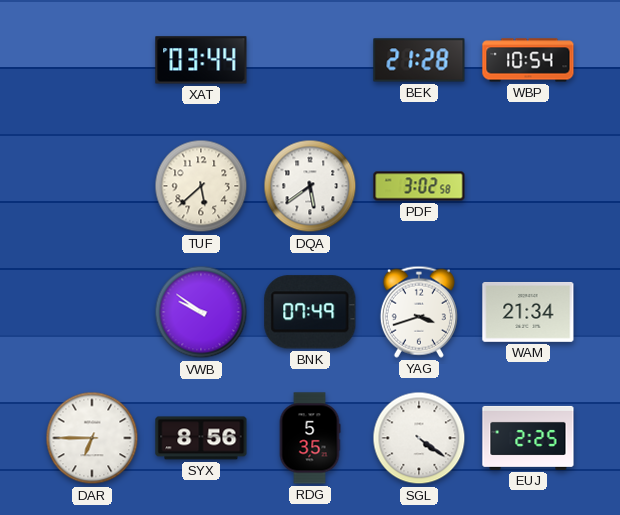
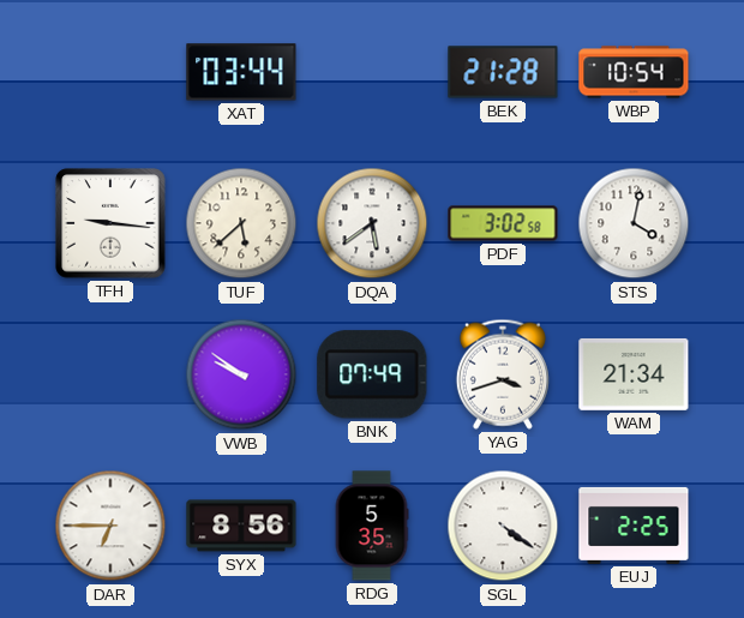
TFH: none -> 9:16 (110, 223)
STS: none -> 4:02 (634, 223)
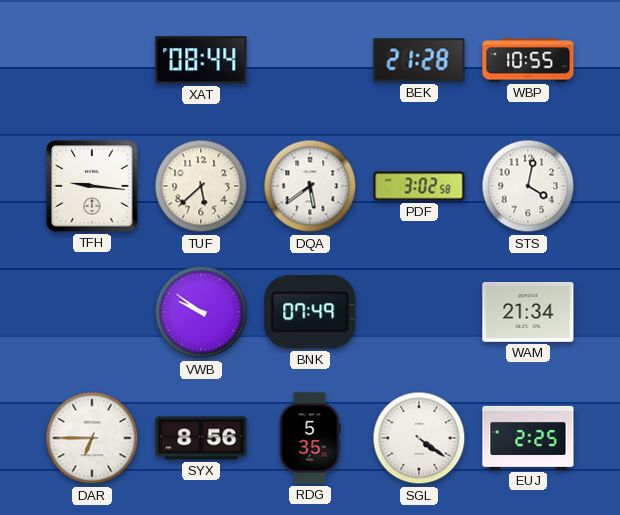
XAT: 03:44 -> 08:44 (201, 60)
WBP: 10:54 -> 10:55 (528, 60)
YAG: 3:42 -> none (503, 374)
